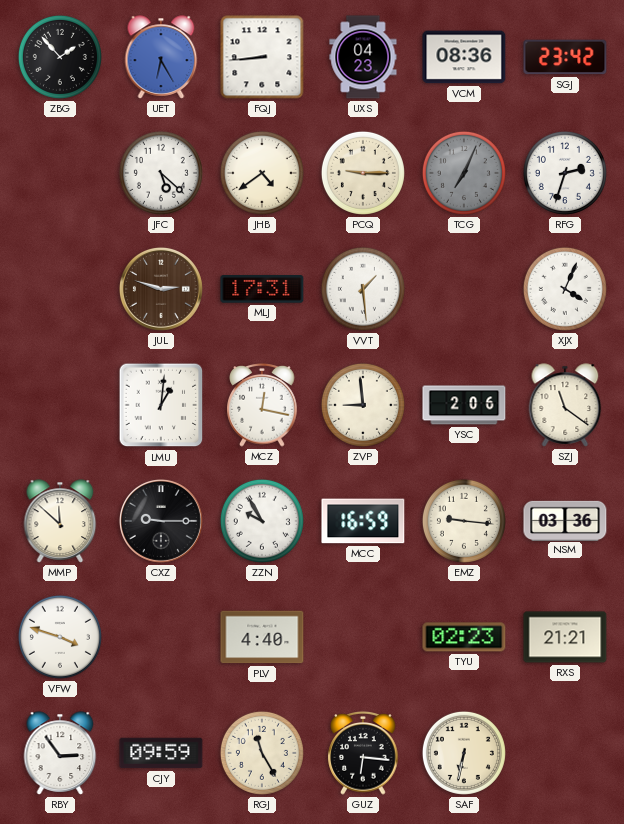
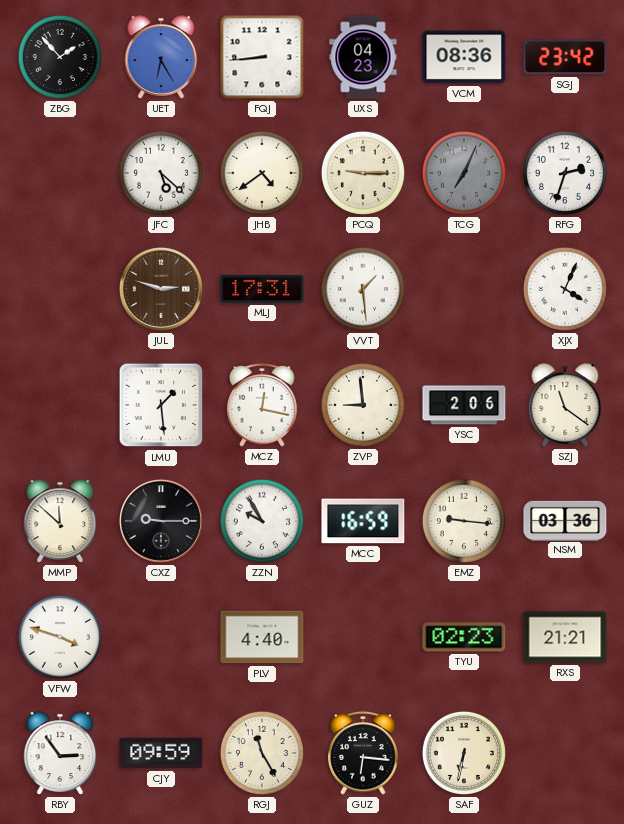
LMU: 1:01 -> 1:29 (161, 405)
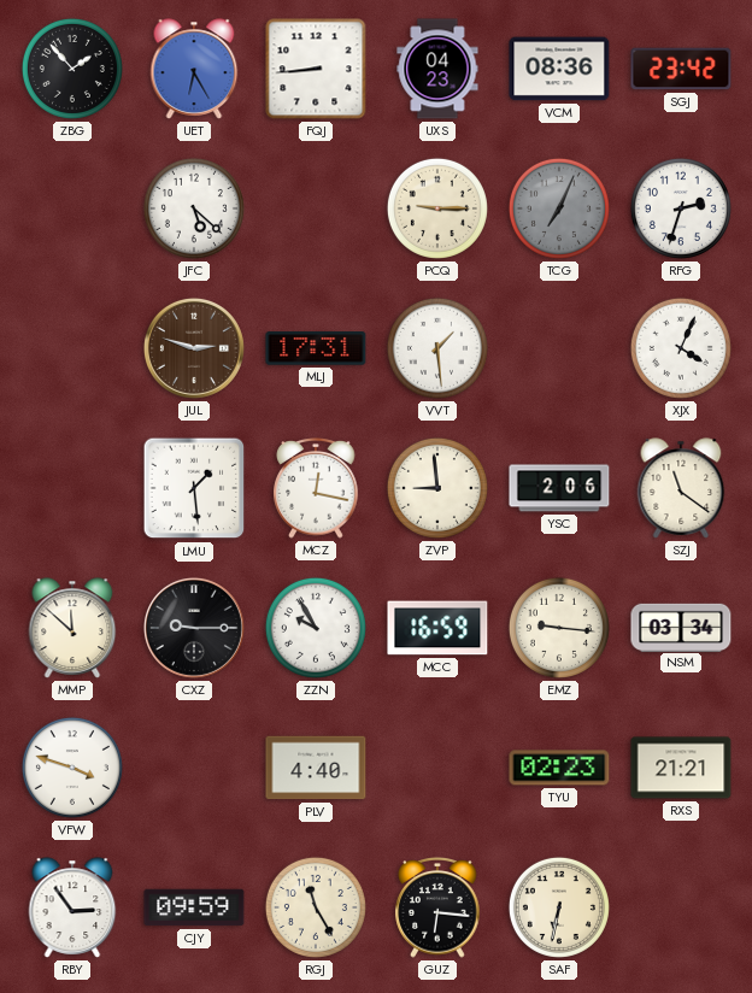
JHB: 4:39 -> none (262, 173)
NSM: 03:36 -> 03:34 (681, 627)
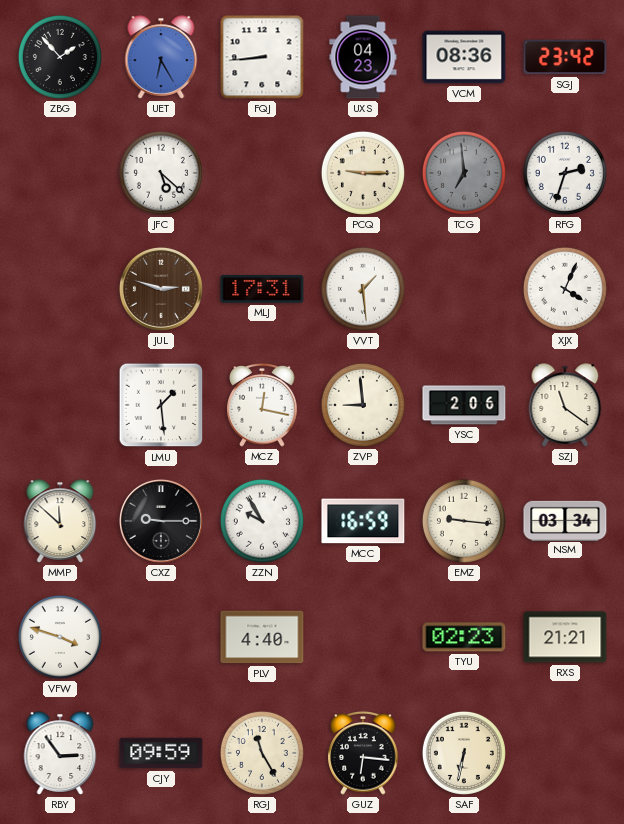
TCG: 7:04 -> 6:59 (464, 173)
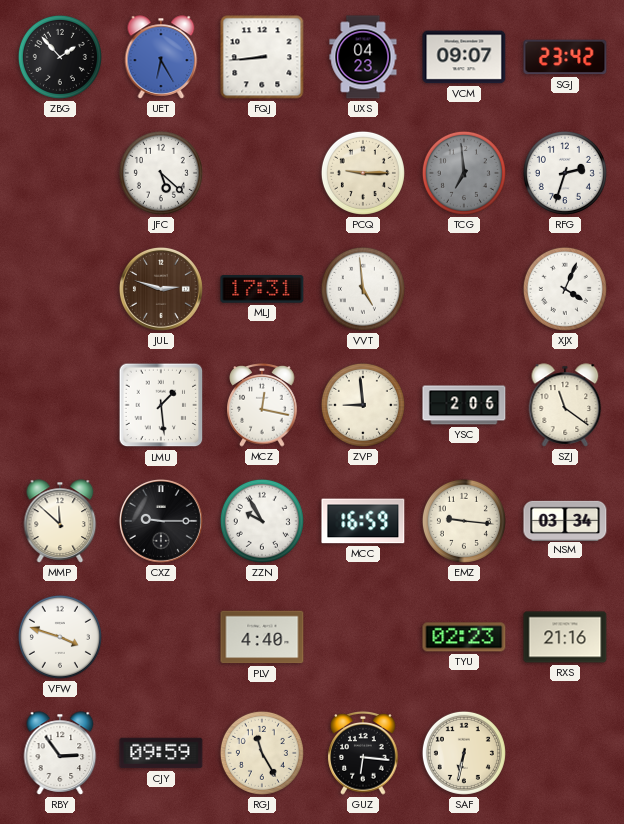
VCM: 08:36 -> 09:07 (464, 57)
VVT: 1:29 -> 4:59 (363, 289)
RXS: 21:21 -> 21:16 (565, 637)
